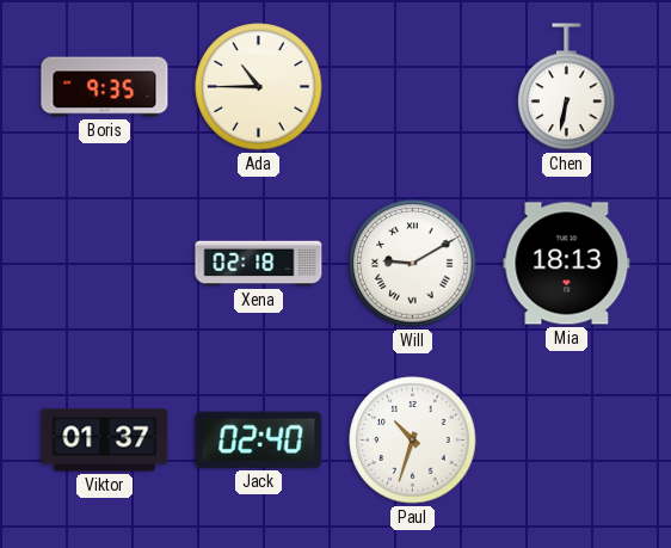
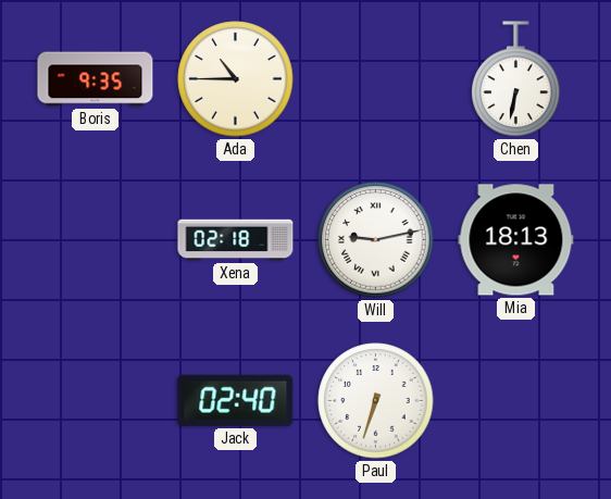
Will: 9:10 -> 9:13 (376, 240)
Viktor: 01:37 -> none (105, 441)
Paul: 10:33 -> 6:33 (376, 401)
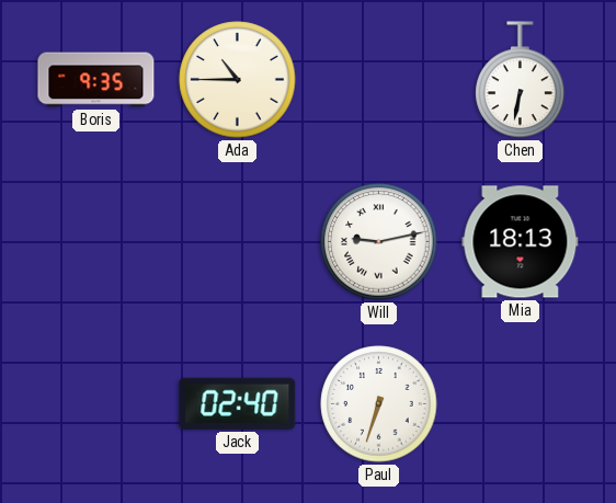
Xena: 02:18 -> none (236, 240)
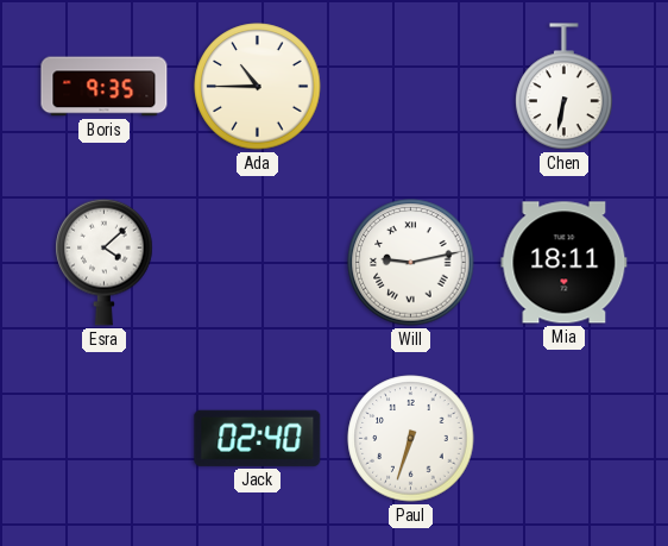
Esra: none -> 4:08 (105, 262)
Mia: 18:13 -> 18:11 (565, 263)
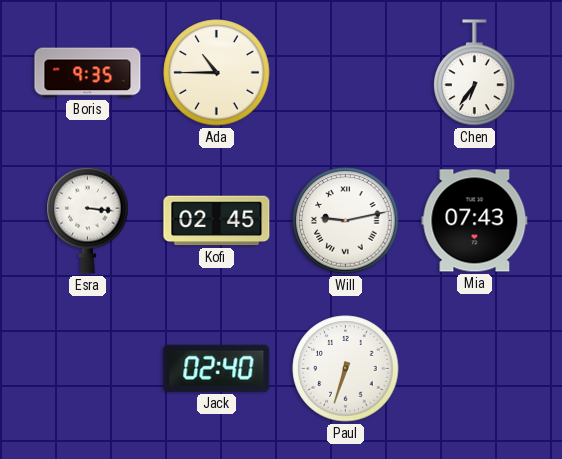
Chen: 6:32 -> 6:36 (475, 73)
Esra: 4:08 -> 3:16 (88, 220)
Kofi: none -> 02:45 (217, 221)
Mia: 18:11 -> 07:43 (475, 221)
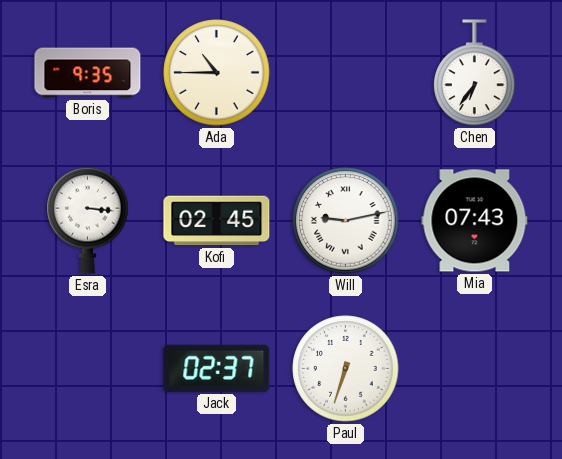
Jack: 02:40 -> 02:37 (217, 368)
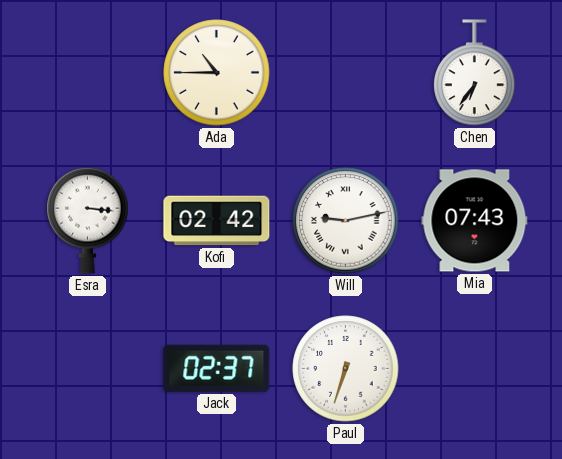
Boris: 9:35 -> none (88, 73)
Kofi: 02:45 -> 02:42 (217, 221)
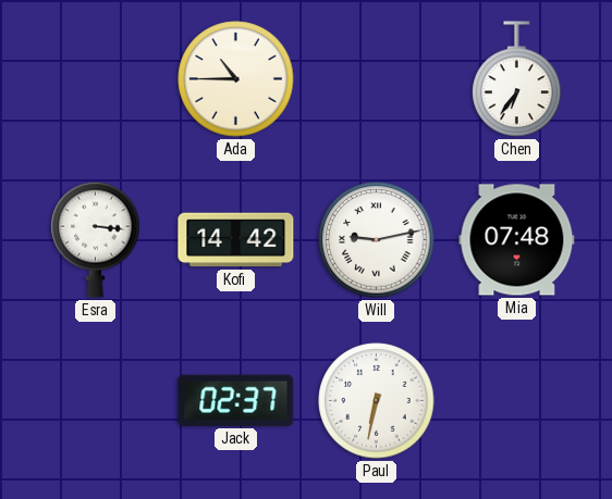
Kofi: 02:42 -> 14:42 (236, 240)
Mia: 07:43 -> 07:48 (517, 240)
Paul: 6:33 -> 6:32 (377, 401)
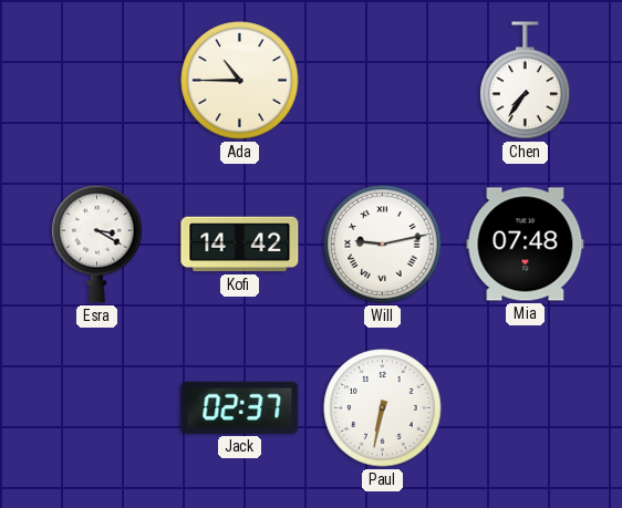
Chen: 6:36 -> 7:36 (526, 81)
Esra: 3:16 -> 3:20 (97, 243)
